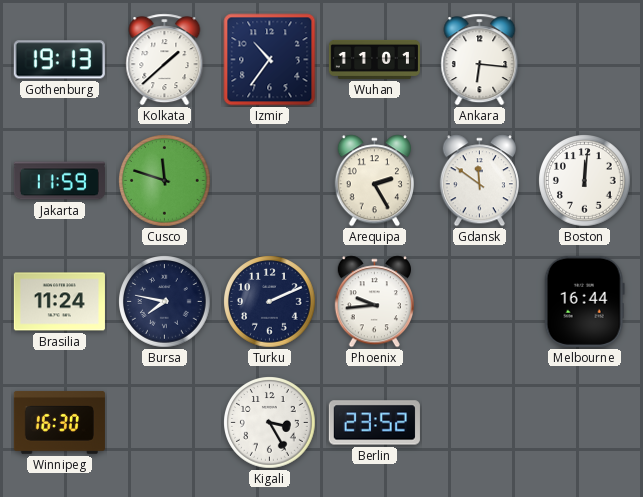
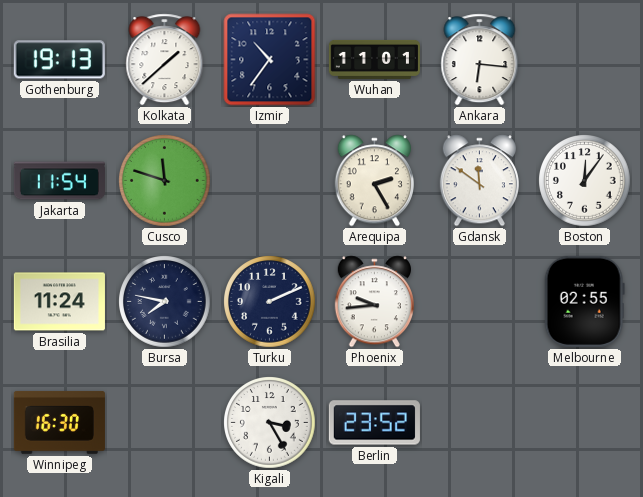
Jakarta: 11:59 -> 11:54 (59, 181)
Boston: 12:01 -> 12:06 (585, 181)
Melbourne: 16:44 -> 02:55 (584, 301)
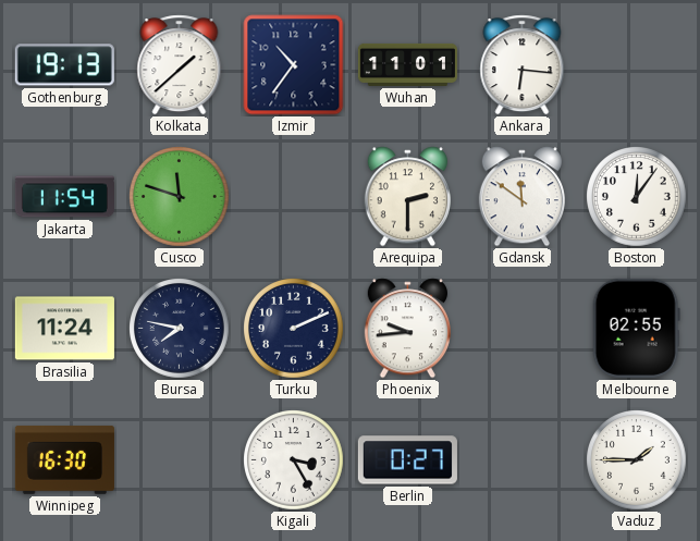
Arequipa: 2:25 -> 2:30 (407, 197)
Berlin: 23:52 -> 0:27 (407, 460)
Vaduz: none -> 1:45 (637, 460)
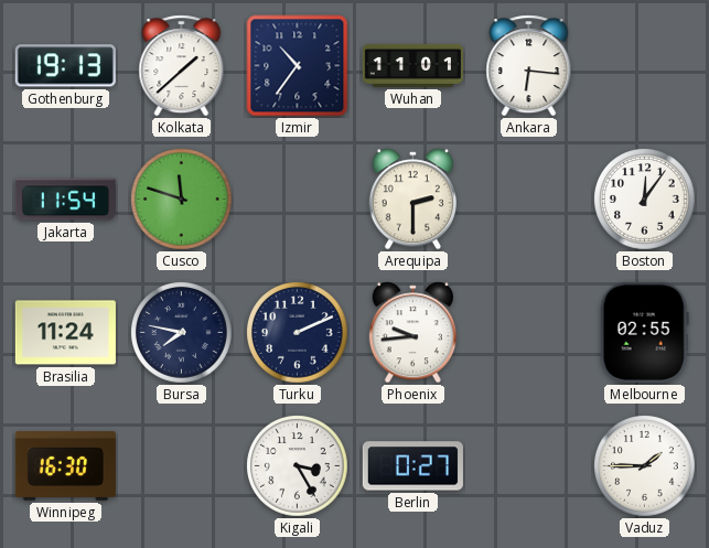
Gdansk: 11:51 -> none (521, 197)
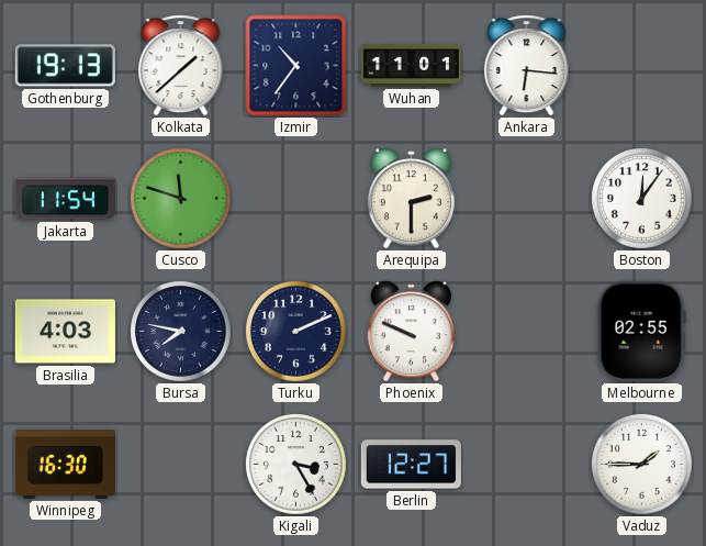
Brasilia: 11:24 -> 4:03 (65, 332)
Phoenix: 9:44 -> 9:49 (411, 332)
Berlin: 0:27 -> 12:27 (411, 465)
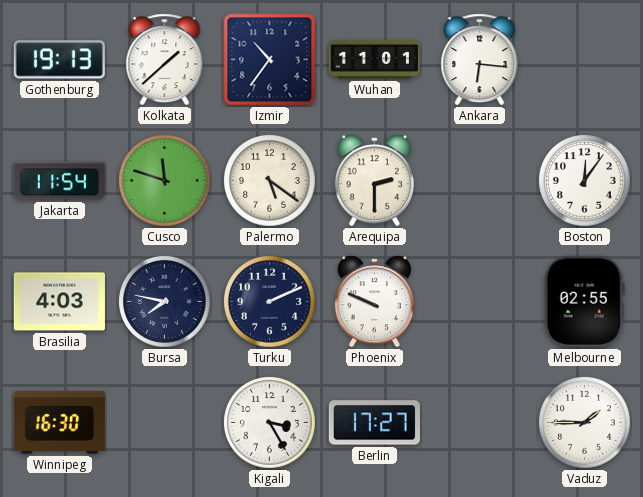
Palermo: none -> 5:21 (270, 181)
Berlin: 12:27 -> 17:27 (374, 423)
